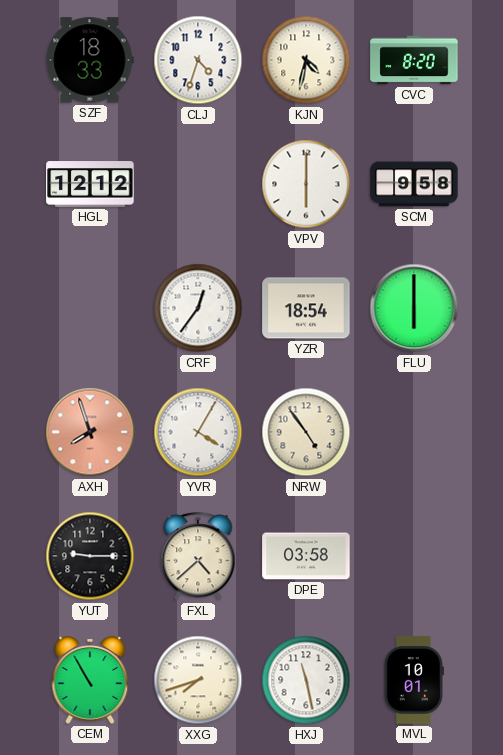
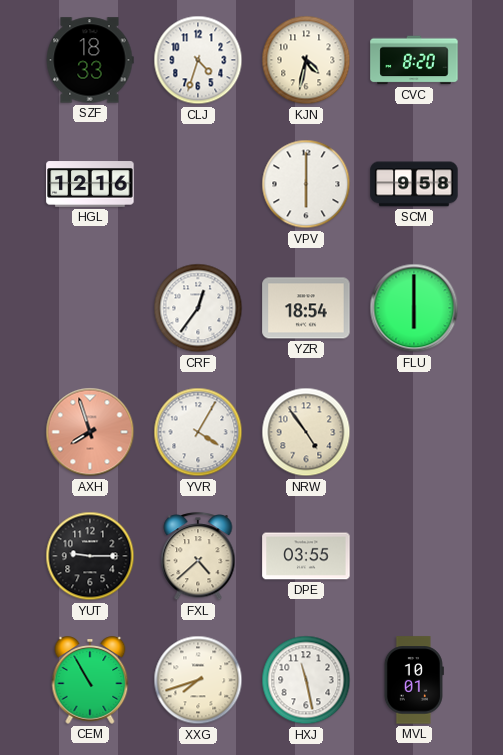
HGL: 12:12 -> 12:16 (90, 184)
DPE: 03:58 -> 03:55 (306, 556)
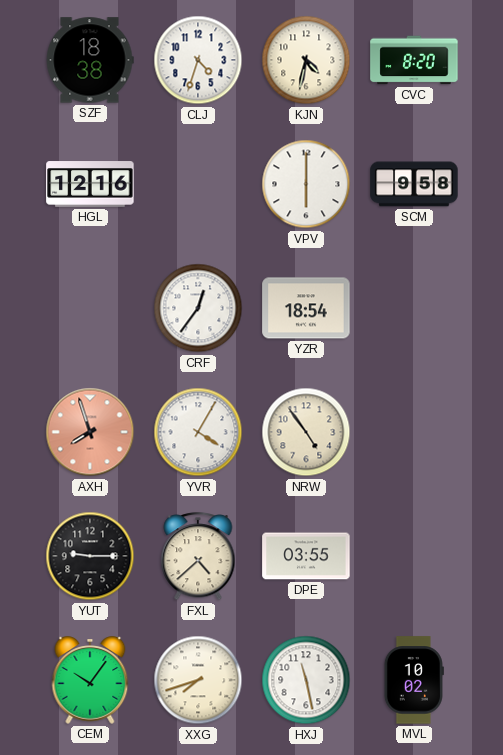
SZF: 18:33 -> 18:38 (90, 60)
FLU: 6:00 -> none (414, 308)
CEM: 10:55 -> 10:06 (90, 680)
MVL: 10:01 -> 10:02 (414, 680)
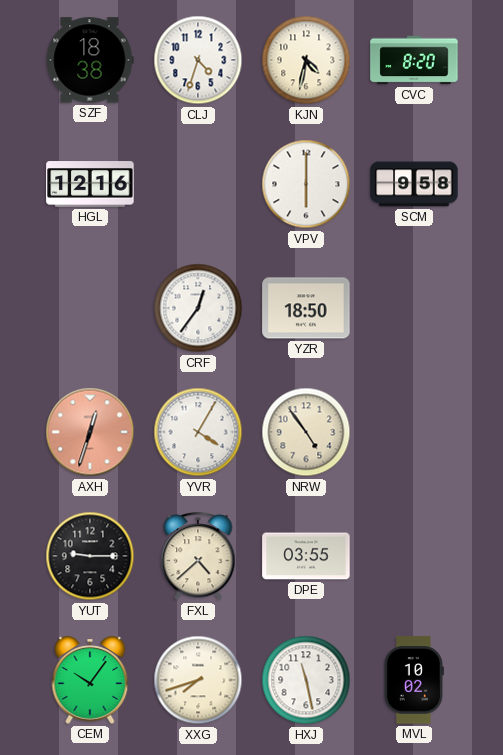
YZR: 18:54 -> 18:50 (306, 308)
AXH: 7:57 -> 12:33 (90, 432)
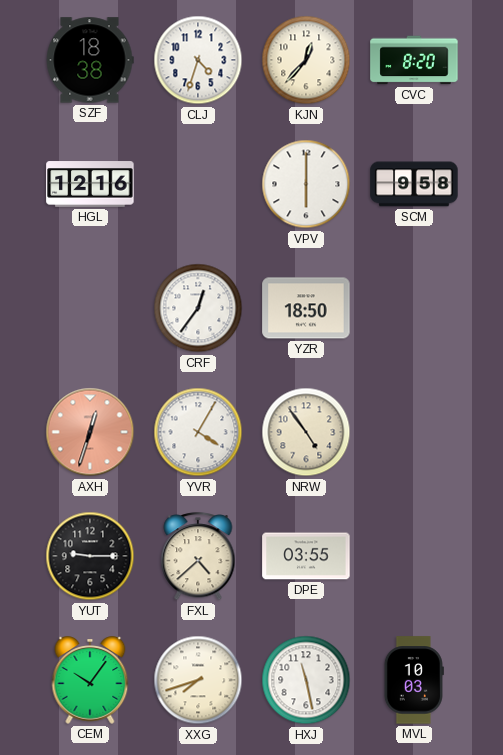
KJN: 4:32 -> 12:37 (306, 60)
MVL: 10:02 -> 10:03 (414, 680)
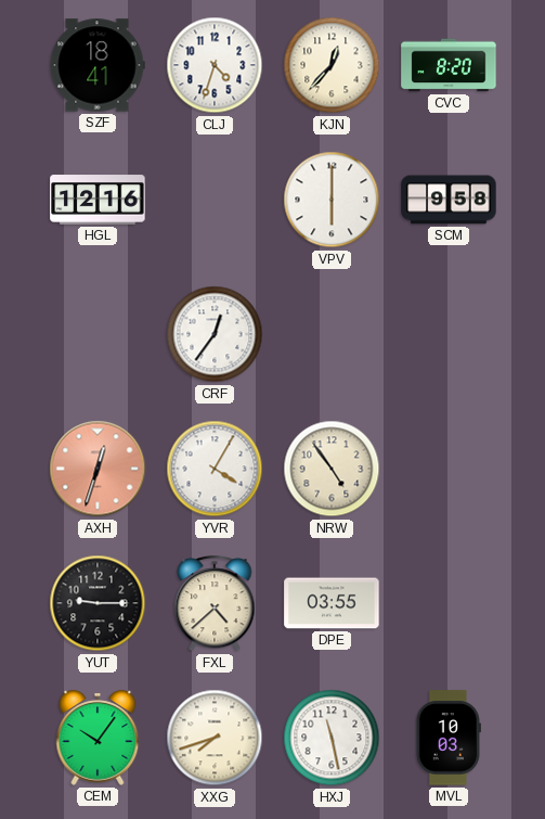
SZF: 18:38 -> 18:41 (98, 65)
YZR: 18:50 -> none (306, 308)
